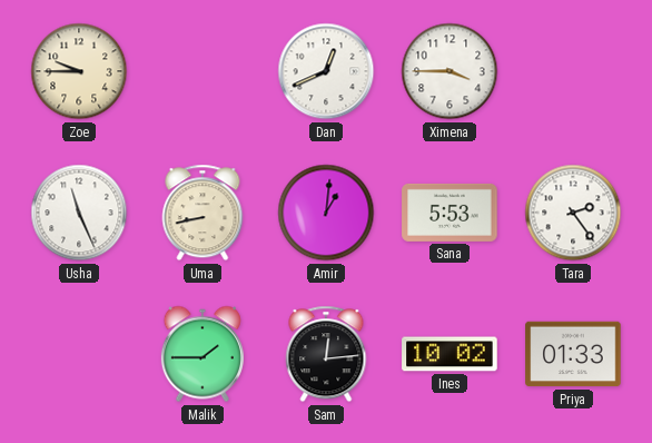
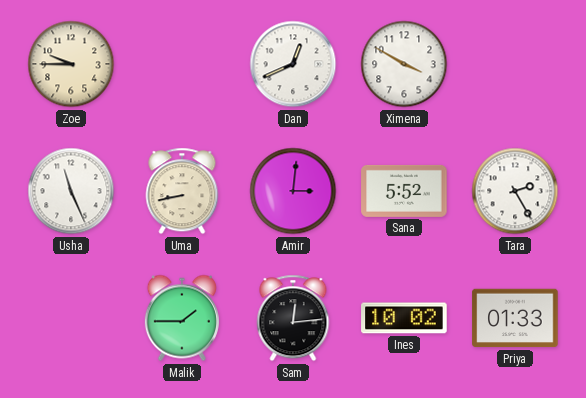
Ximena: 3:45 -> 3:50 (404, 64)
Amir: 1:01 -> 3:01 (293, 191)
Sana: 5:53 -> 5:52 (404, 191)
Tara: 2:24 -> 2:25 (515, 191)
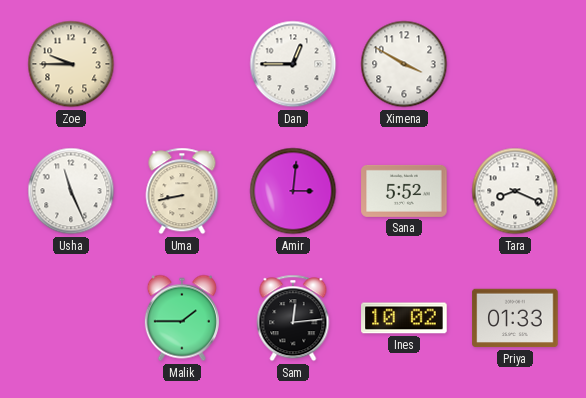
Dan: 12:41 -> 12:45 (293, 64)
Tara: 2:25 -> 8:19 (515, 191)
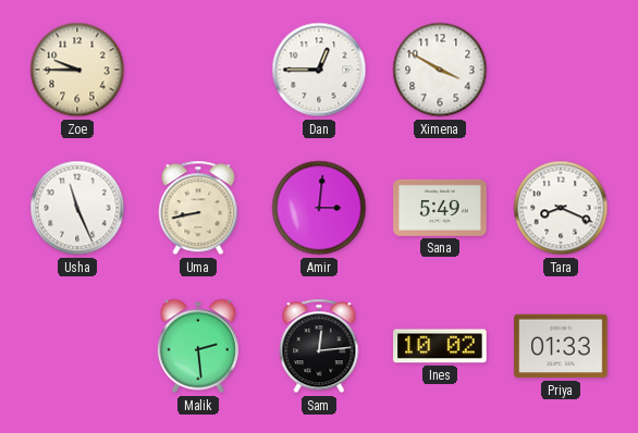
Sana: 5:52 -> 5:49 (440, 208)
Malik: 1:45 -> 2:29 (198, 346)
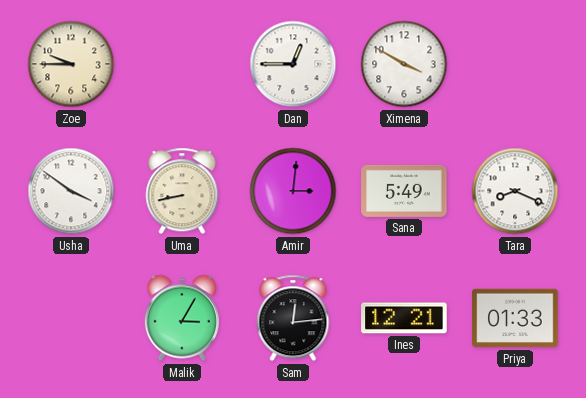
Usha: 11:26 -> 3:51 (71, 191)
Malik: 2:29 -> 3:05 (182, 318)
Ines: 10:02 -> 12:21 (404, 318)
